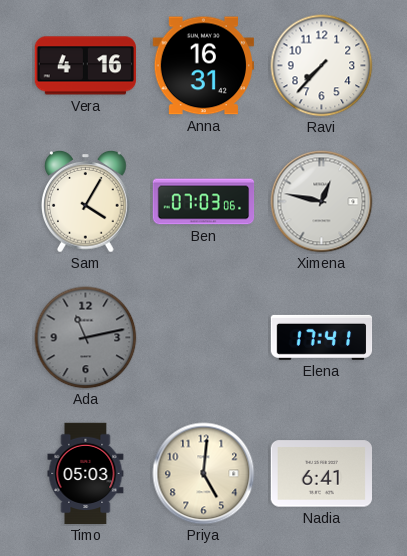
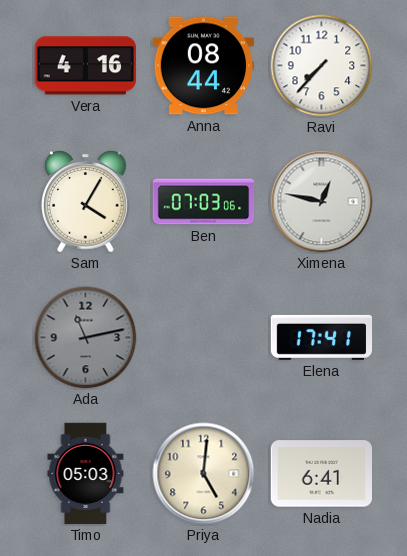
Anna: 16:31 -> 08:44 (203, 66)
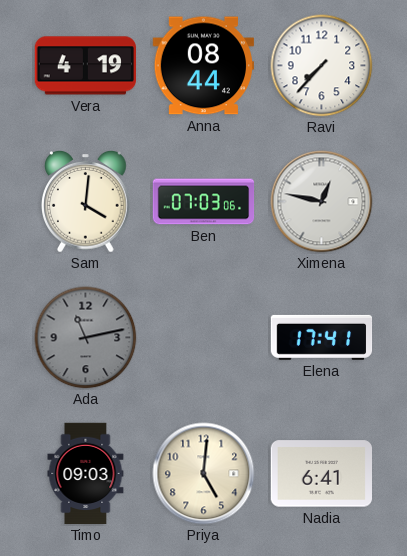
Vera: 4:16 -> 4:19 (85, 66)
Sam: 4:05 -> 4:01 (86, 202)
Timo: 05:03 -> 09:03 (86, 474)
